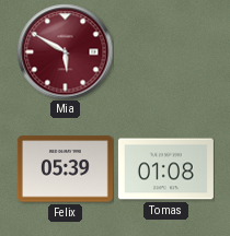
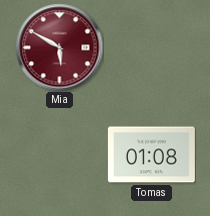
Felix: 05:39 -> none (65, 169)
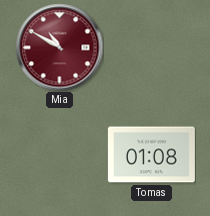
Mia: 5:50 -> 10:50 (59, 47)
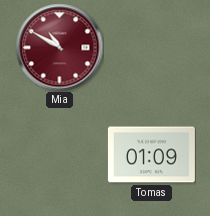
Tomas: 01:08 -> 01:09 (151, 155)
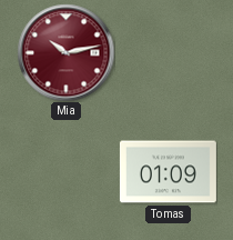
Mia: 10:50 -> 10:13 (65, 52)
